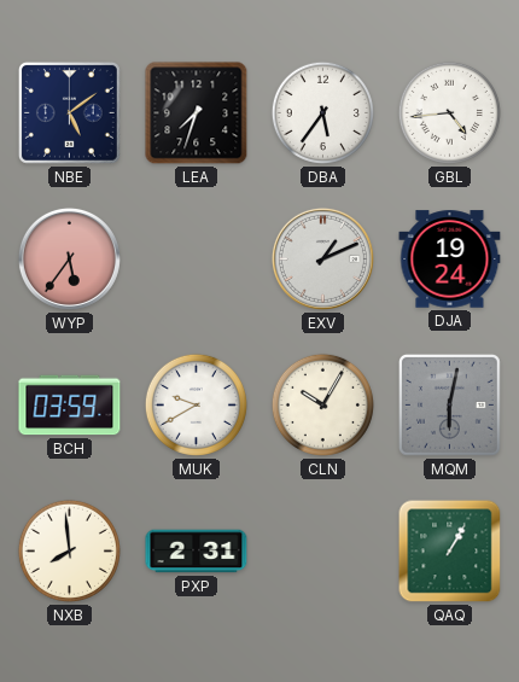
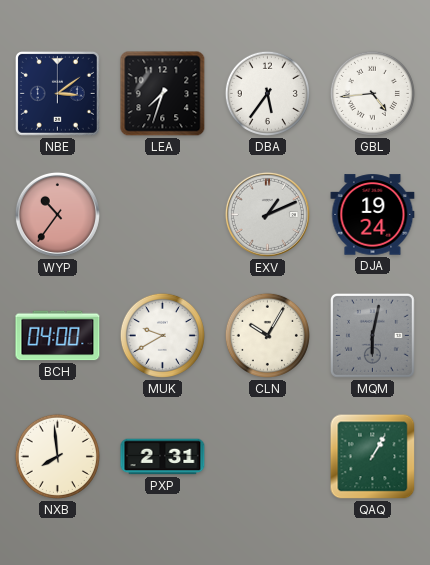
NBE: 5:09 -> 3:09 (57, 93)
WYP: 5:36 -> 10:36 (57, 214)
BCH: 03:59 -> 04:00 (58, 336)
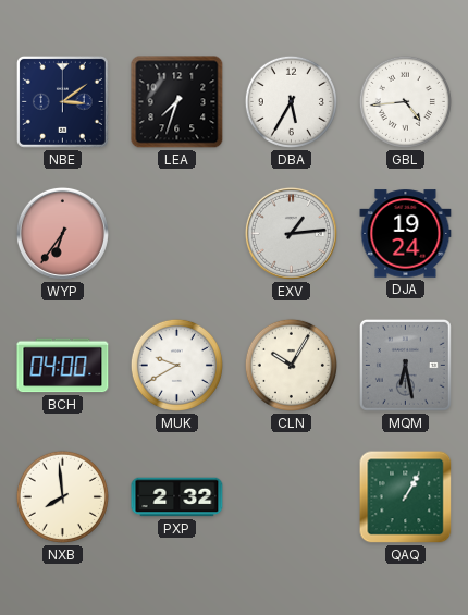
DBA: 5:36 -> 5:35 (291, 101)
WYP: 10:36 -> 6:36 (62, 233)
EXV: 1:11 -> 1:14 (291, 233)
MQM: 6:02 -> 6:28 (405, 365)
PXP: 2:31 -> 2:32 (177, 497)
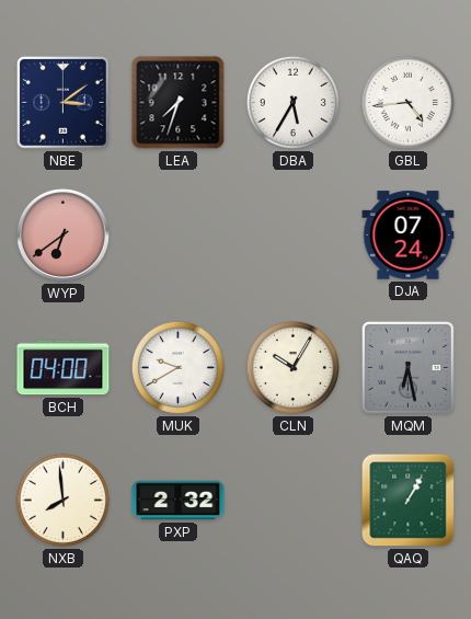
WYP: 6:36 -> 6:39 (62, 234)
EXV: 1:14 -> none (291, 233)
DJA: 19:24 -> 07:24 (409, 236)
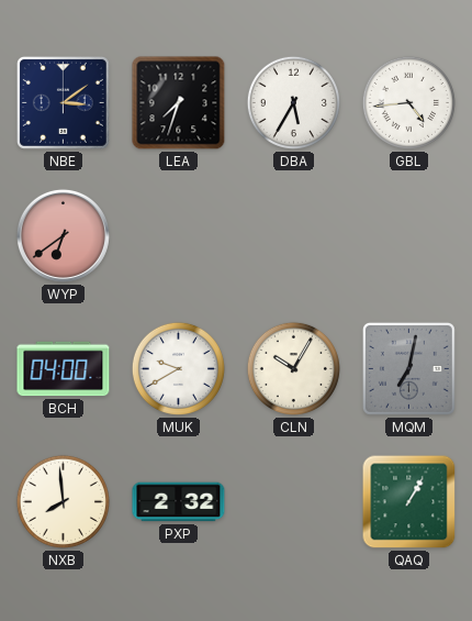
DJA: 07:24 -> none (409, 236)
MQM: 6:28 -> 7:02 (408, 368)
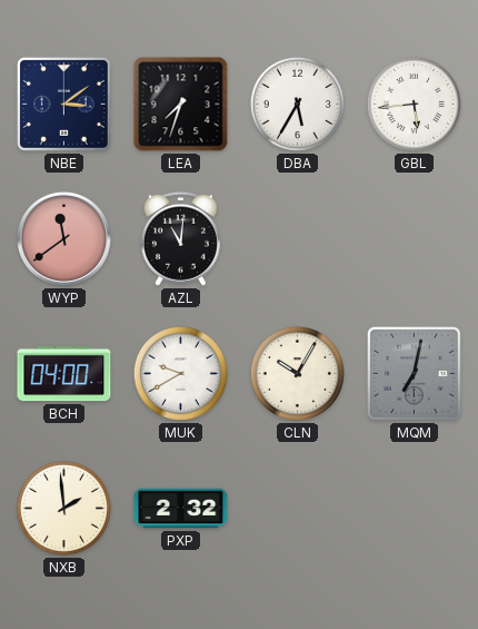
GBL: 4:44 -> 5:44 (414, 104)
WYP: 6:39 -> 11:39 (63, 238)
AZL: none -> 11:01 (180, 238)
NXB: 7:59 -> 1:59 (63, 508)
QAQ: 1:05 -> none (409, 502)
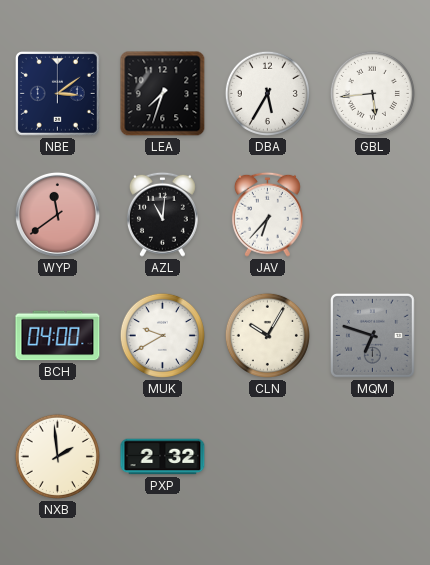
JAV: none -> 6:37 (267, 214)
MQM: 7:02 -> 6:48 (372, 335)
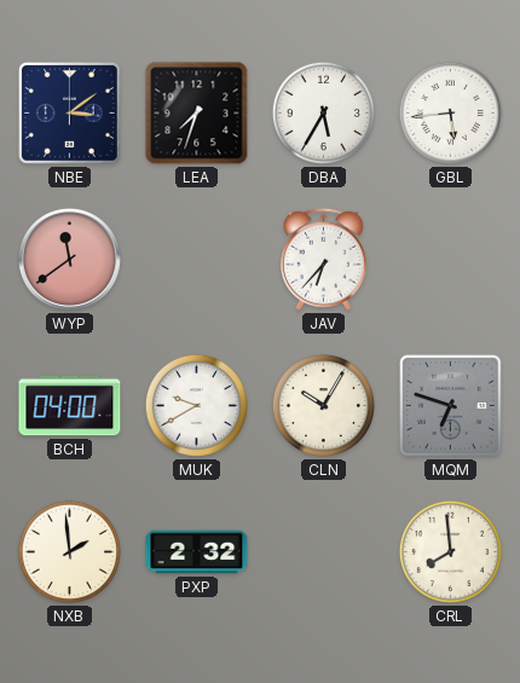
AZL: 11:01 -> none (162, 214)
CRL: none -> 7:59 (450, 551)
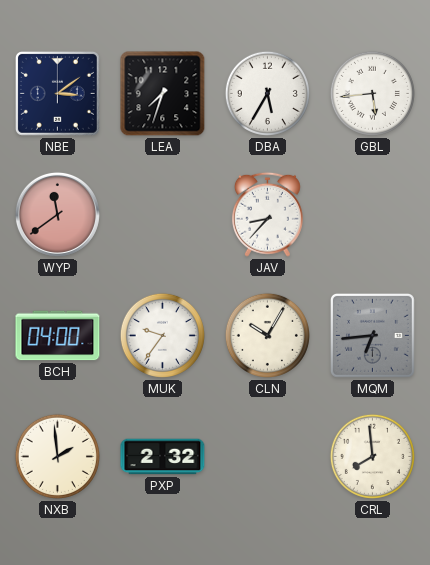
JAV: 6:37 -> 8:37 (267, 214)
MUK: 9:40 -> 9:36 (162, 335)
MQM: 6:48 -> 6:44 (372, 335)
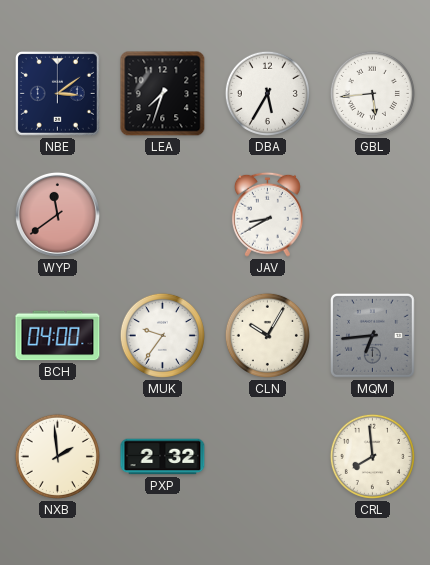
JAV: 8:37 -> 8:40 (267, 214)
